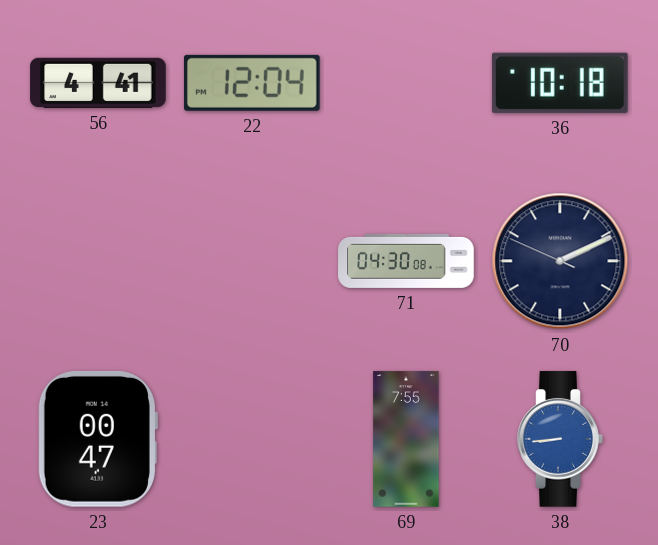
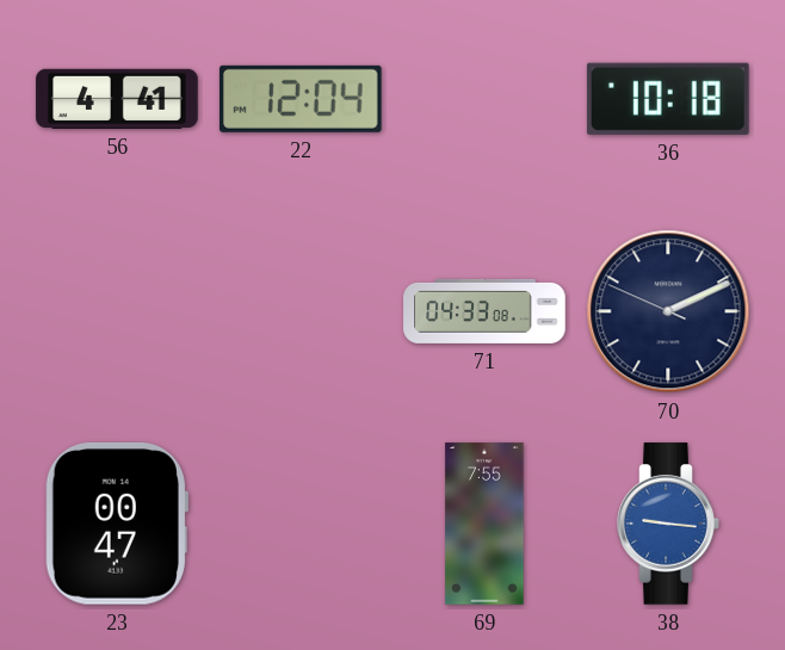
71: 04:30 -> 04:33 (484, 311)
38: 8:44 -> 9:16 (668, 524)
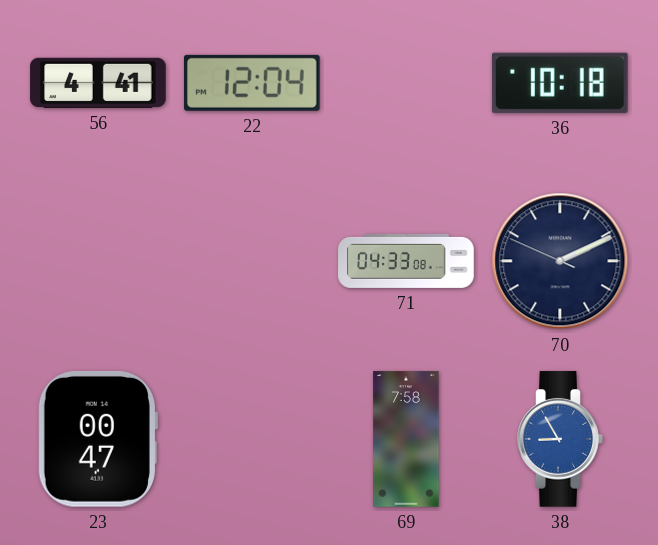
69: 7:55 -> 7:58 (406, 439)
38: 9:16 -> 8:55 (560, 439)
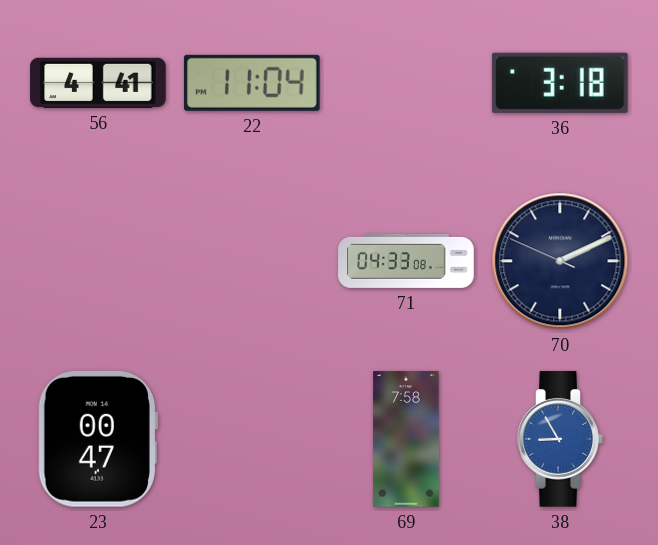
22: 12:04 -> 11:04 (252, 83)
36: 10:18 -> 3:18 (560, 83)
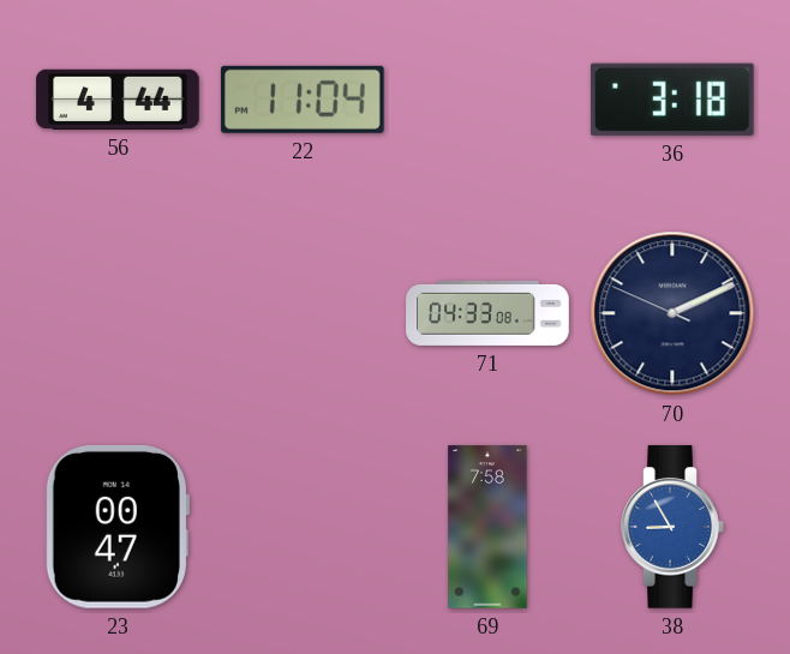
56: 4:41 -> 4:44 (118, 100)
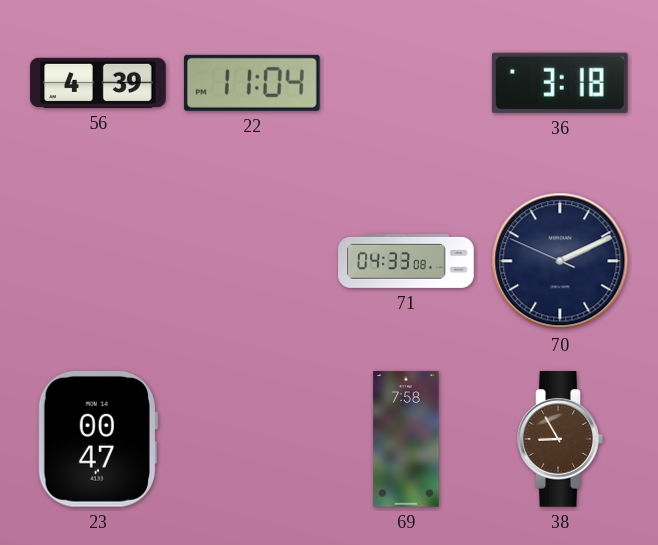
56: 4:44 -> 4:39 (98, 83)
38 dial: blue -> brown (560, 439)
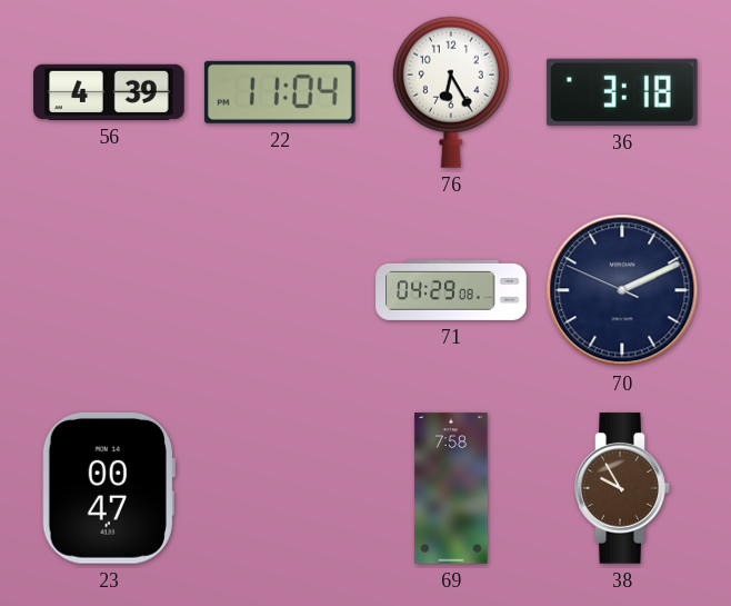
76: none -> 6:25 (451, 92)
71: 04:33 -> 04:29 (451, 290)
38: 8:55 -> 9:55 (622, 488)
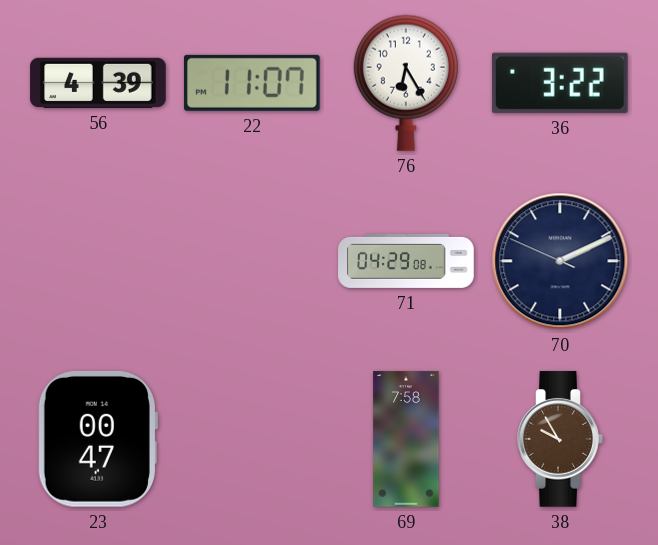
22: 11:04 -> 11:07 (252, 83)
36: 3:18 -> 3:22 (560, 83)
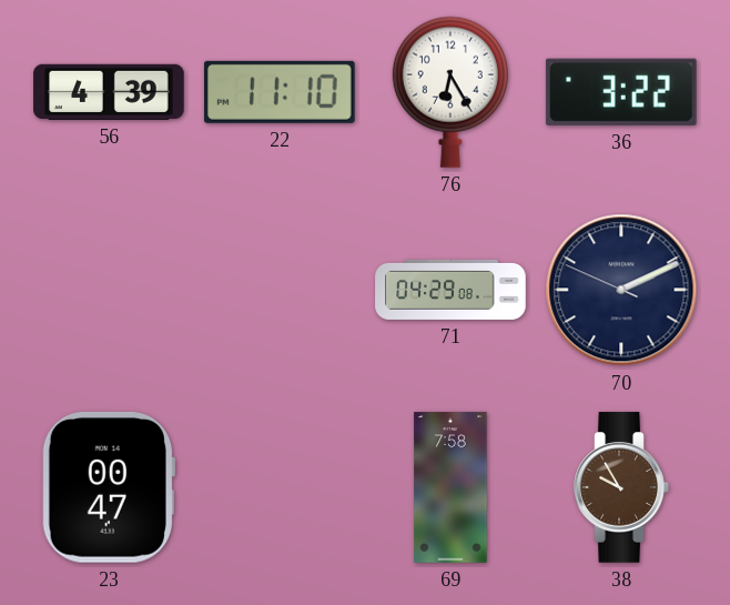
22: 11:07 -> 11:10 (280, 92)
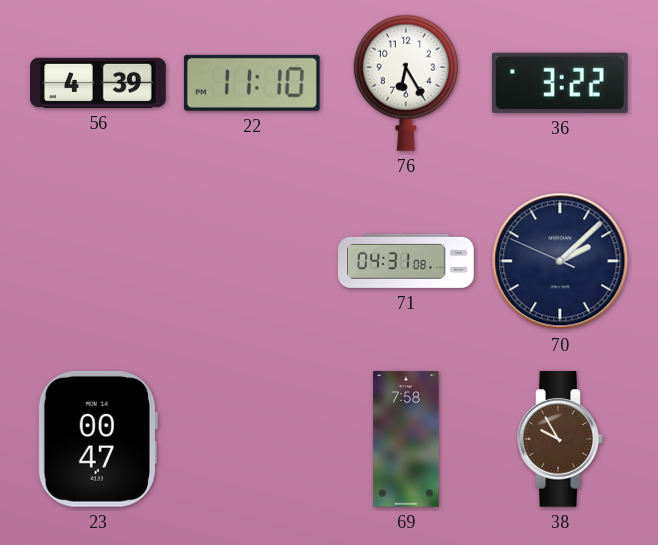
71: 04:29 -> 04:31 (406, 261)
70: 2:10 -> 2:07 (560, 261)
